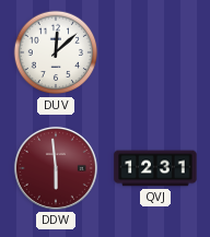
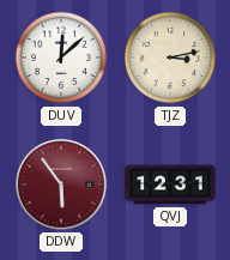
TJZ: none -> 3:13 (170, 58)
DDW: 5:59 -> 5:54 (61, 185)
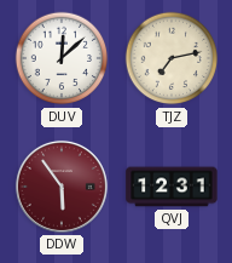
TJZ: 3:13 -> 7:13 (172, 58)
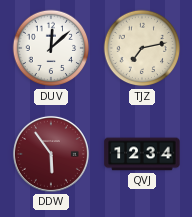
QVJ: 12:31 -> 12:34 (142, 154)
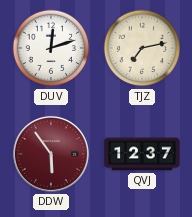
DUV: 12:08 -> 12:12 (51, 48)
QVJ: 12:34 -> 12:37 (142, 154)
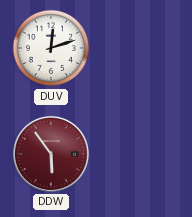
TJZ: 7:13 -> none (142, 48)
QVJ: 12:37 -> none (142, 154)
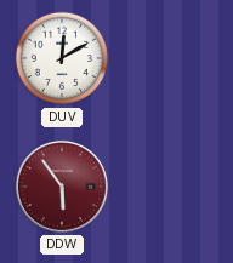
DUV: 12:12 -> 12:10 (62, 58)
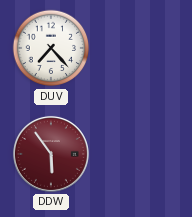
DUV: 12:10 -> 7:23 (51, 48)
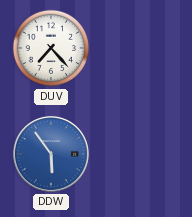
DDW dial: burgundy -> blue (51, 154)
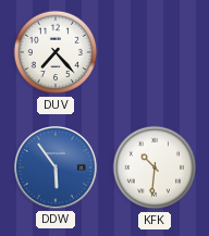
KFK: none -> 10:31 (155, 167)
